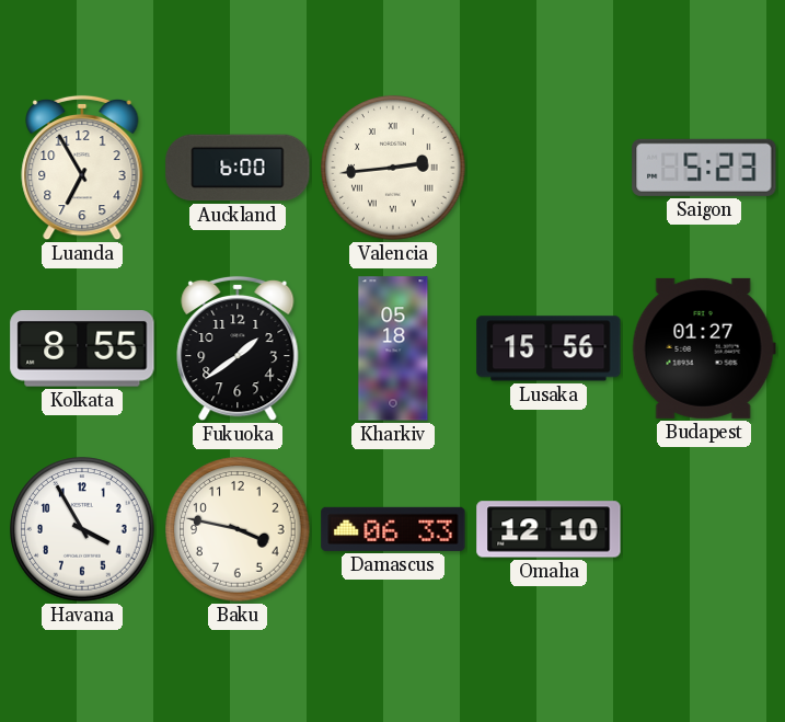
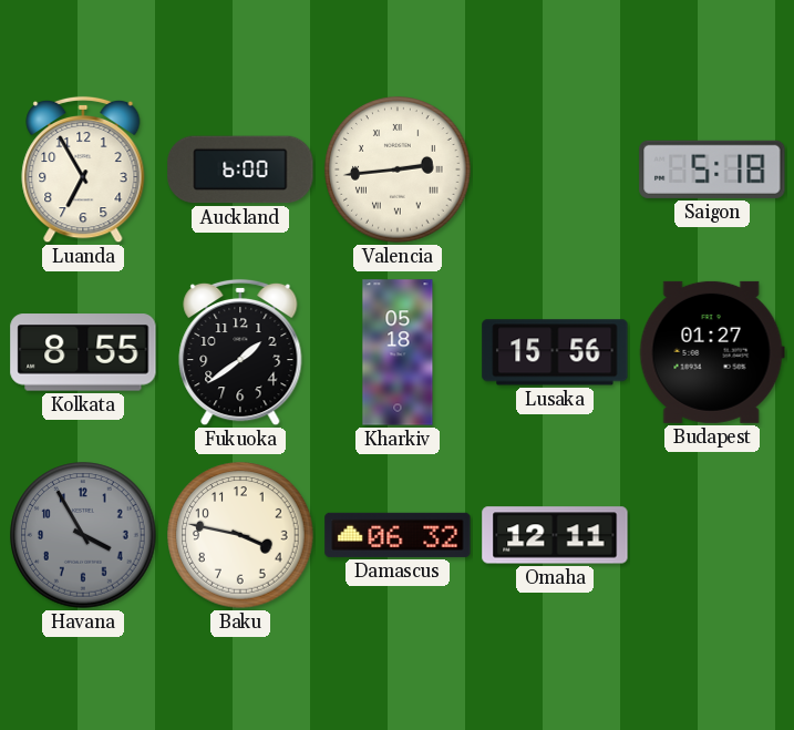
Saigon: 5:23 -> 5:18 (712, 169)
Havana dial: white -> grey (83, 535)
Damascus: 06:33 -> 06:32 (398, 535)
Omaha: 12:10 -> 12:11 (555, 535)
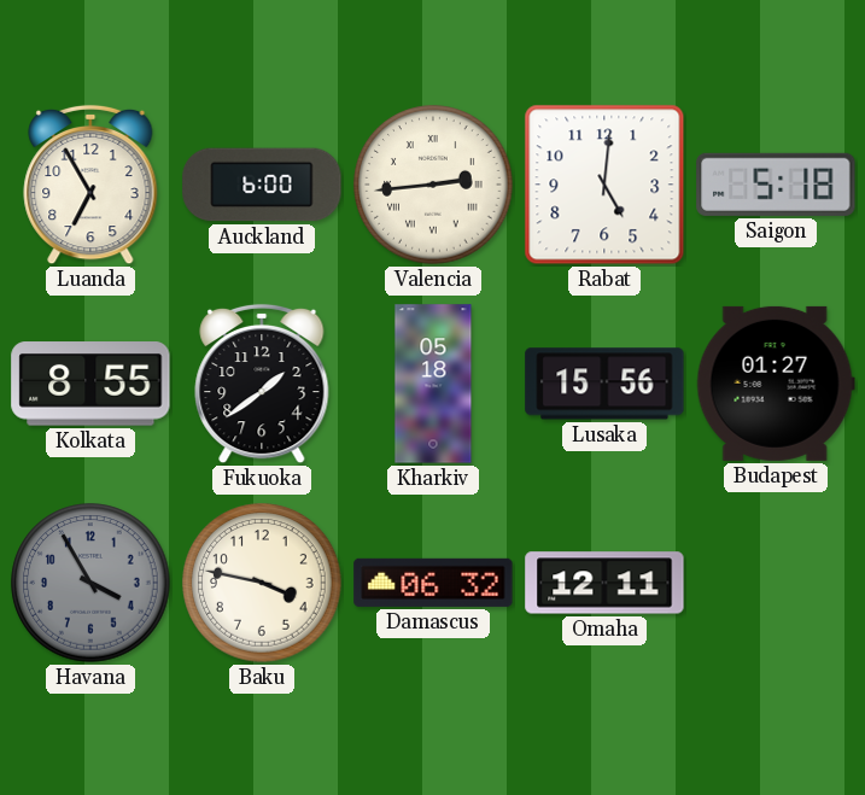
Rabat: none -> 5:01 (604, 185)
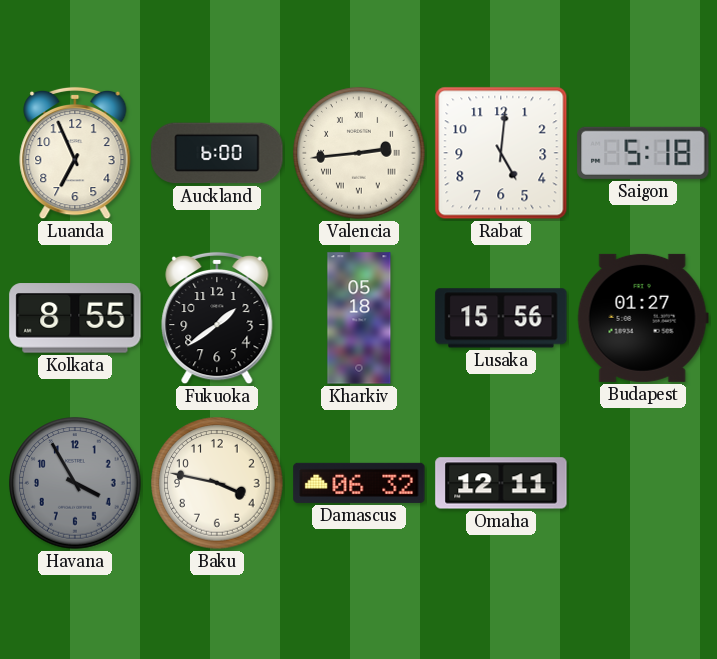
Luanda: 6:55 -> 6:56 (75, 153)
